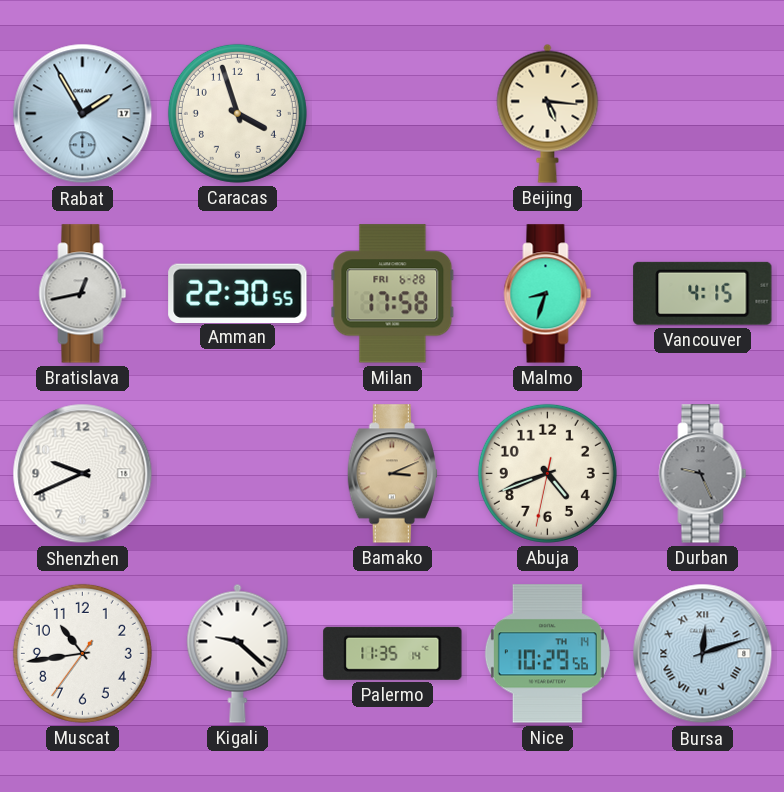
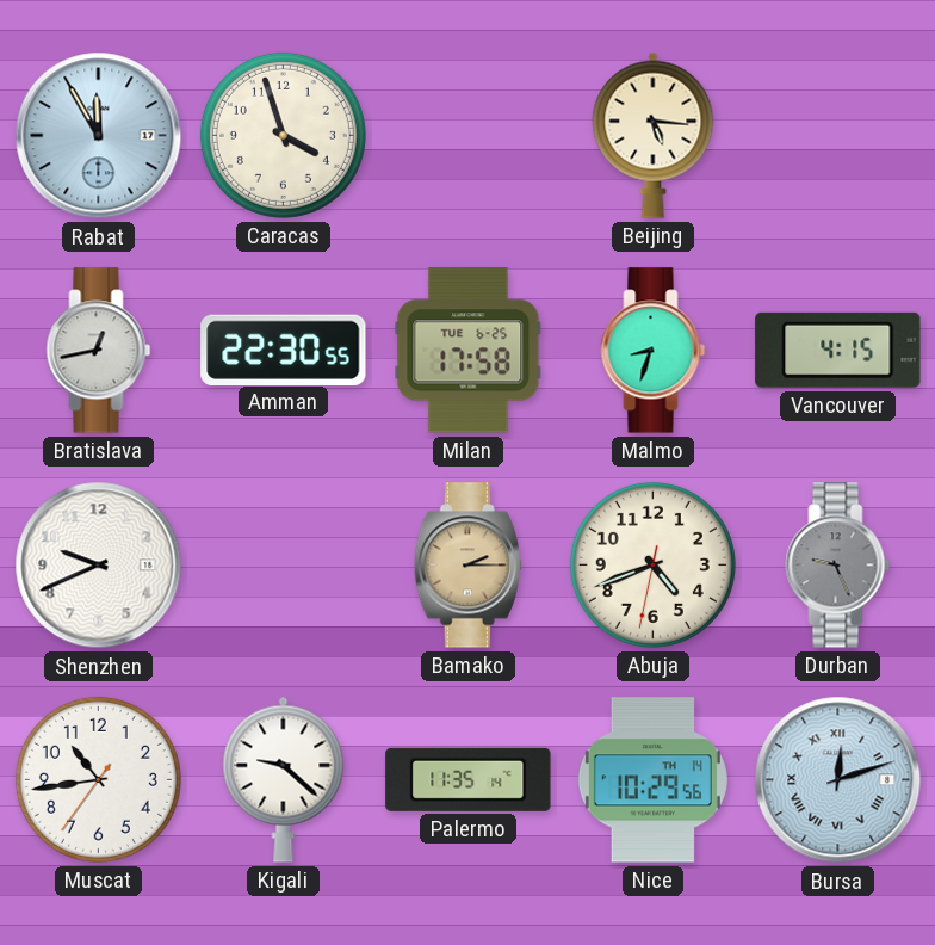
Rabat: 1:55 -> 11:55 (99, 136)
Milan date: FRI 6-28 -> TUE 6-25 (469, 351)
Bamako: 3:11 -> 2:15 (467, 566)
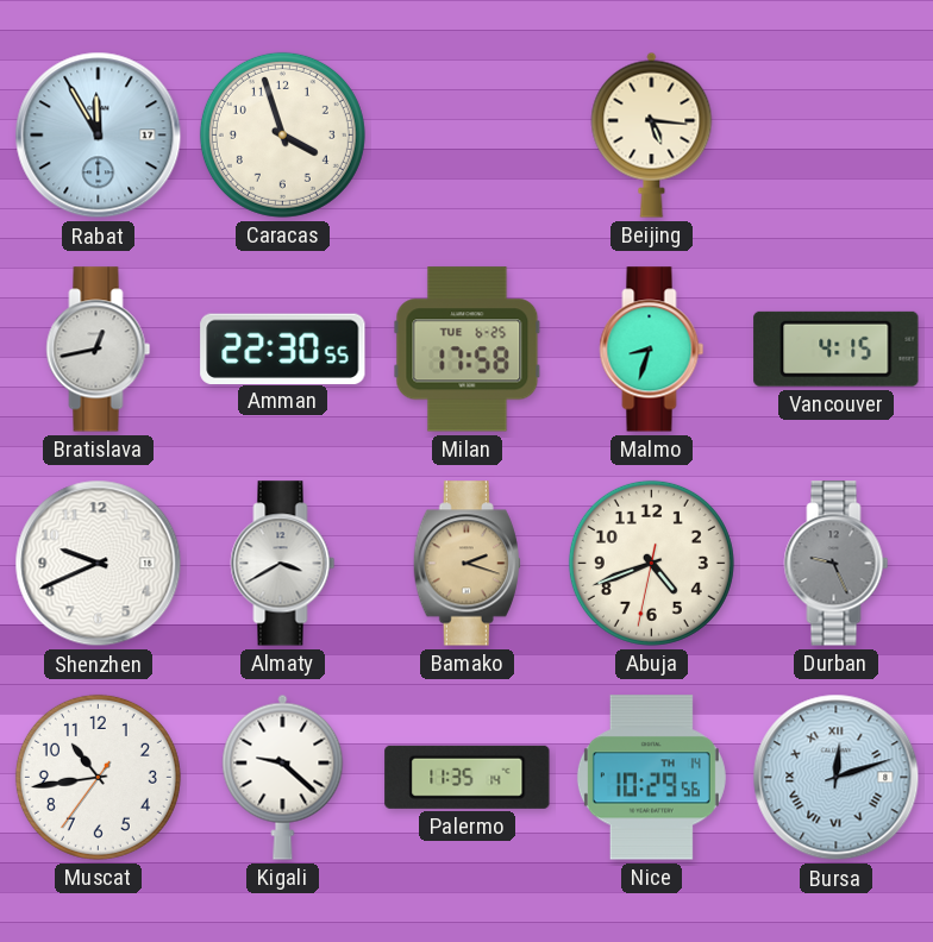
Almaty: none -> 3:40 (283, 564)
Bamako: 2:15 -> 2:18 (467, 564)
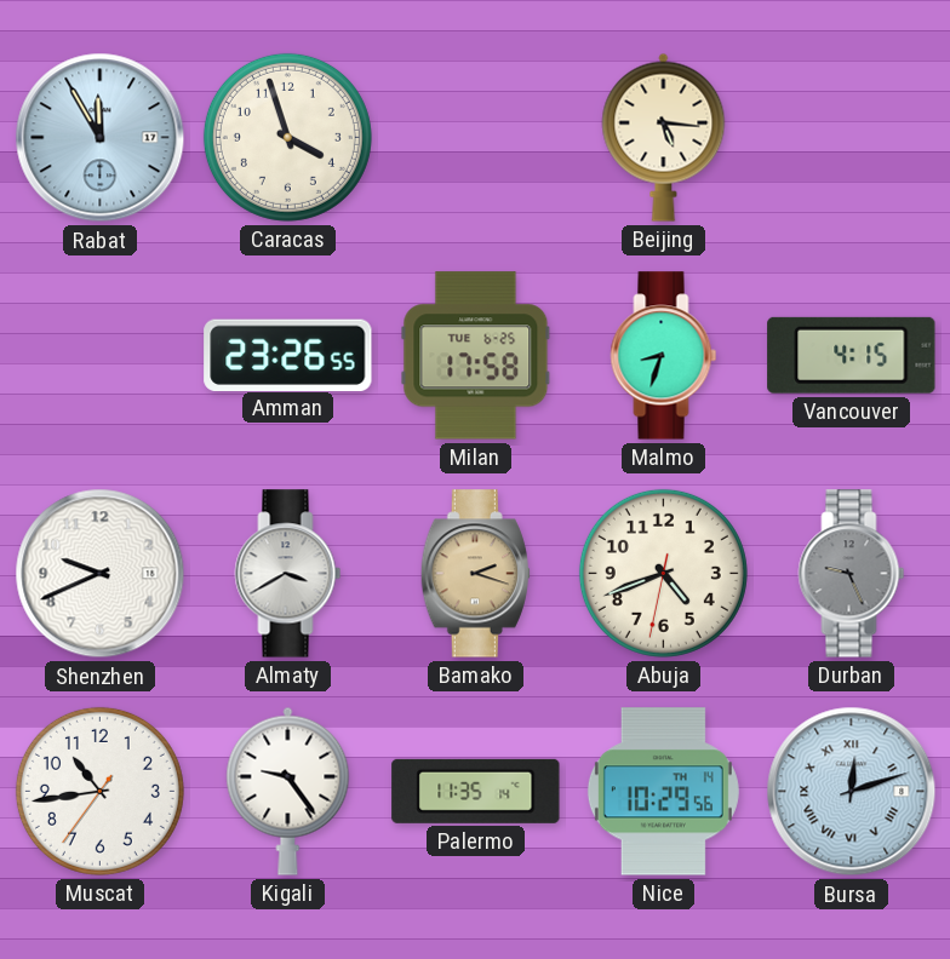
Bratislava: 12:43 -> none (99, 350)
Amman: 22:30 -> 23:26 (288, 355)
Kigali: 9:22 -> 9:24 (288, 791)
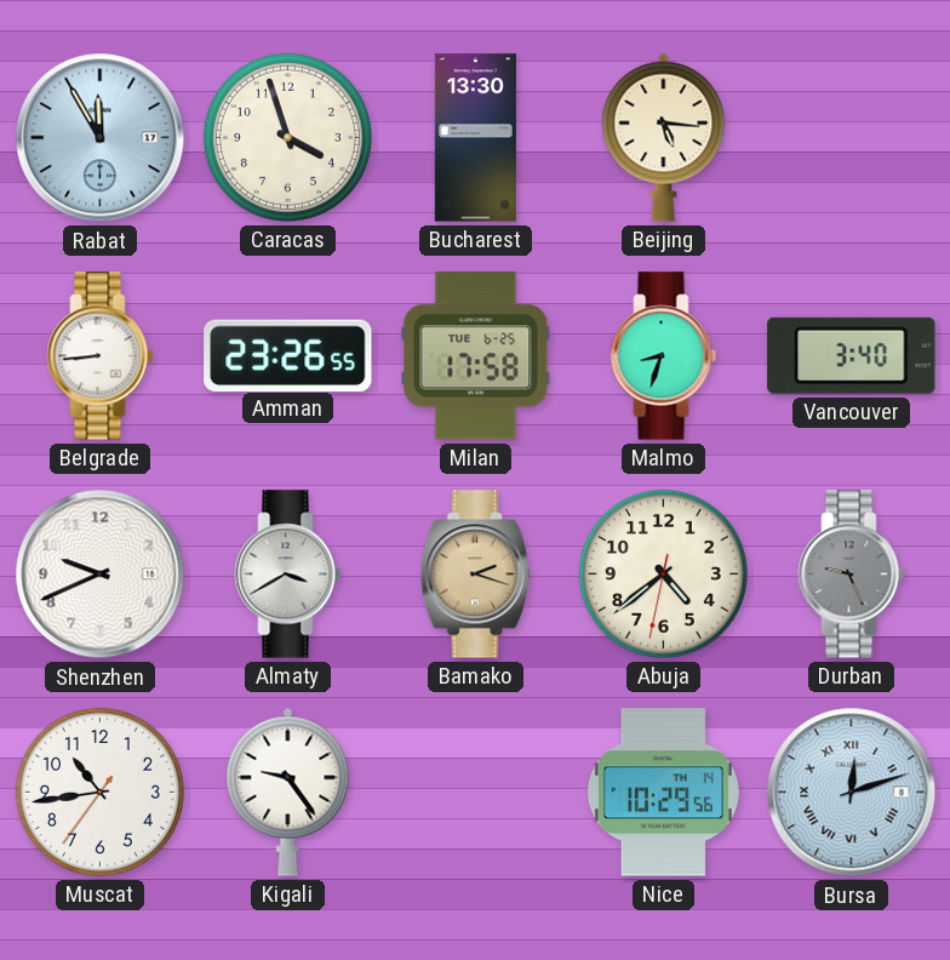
Bucharest: none -> 13:30 (475, 138)
Belgrade: none -> 8:44 (101, 356)
Vancouver: 4:15 -> 3:40 (852, 355)
Abuja: 4:41 -> 4:38 (663, 573)
Palermo: 11:35 -> none (476, 791)
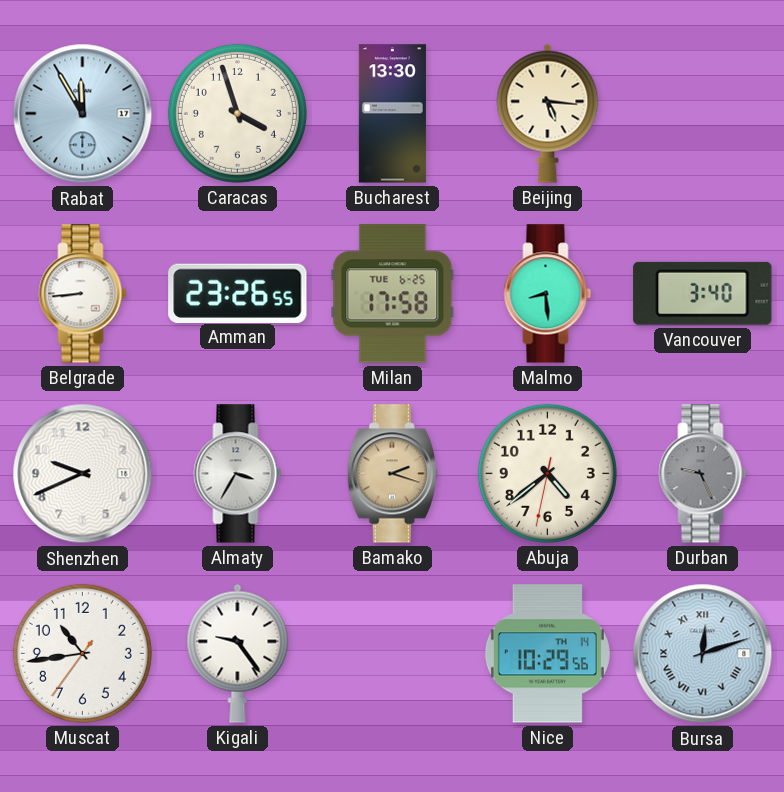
Malmo: 8:33 -> 8:29 (548, 294)
Almaty: 3:40 -> 3:35 (238, 474)
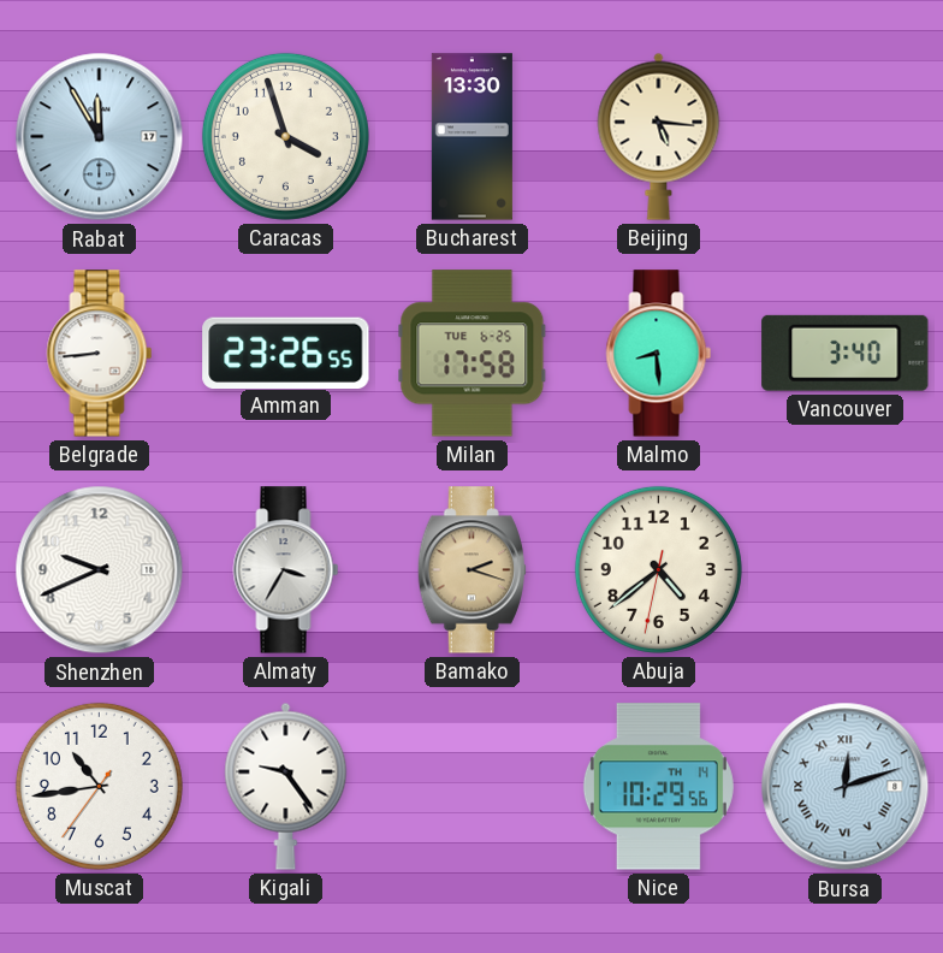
Durban: 9:26 -> none (703, 474)
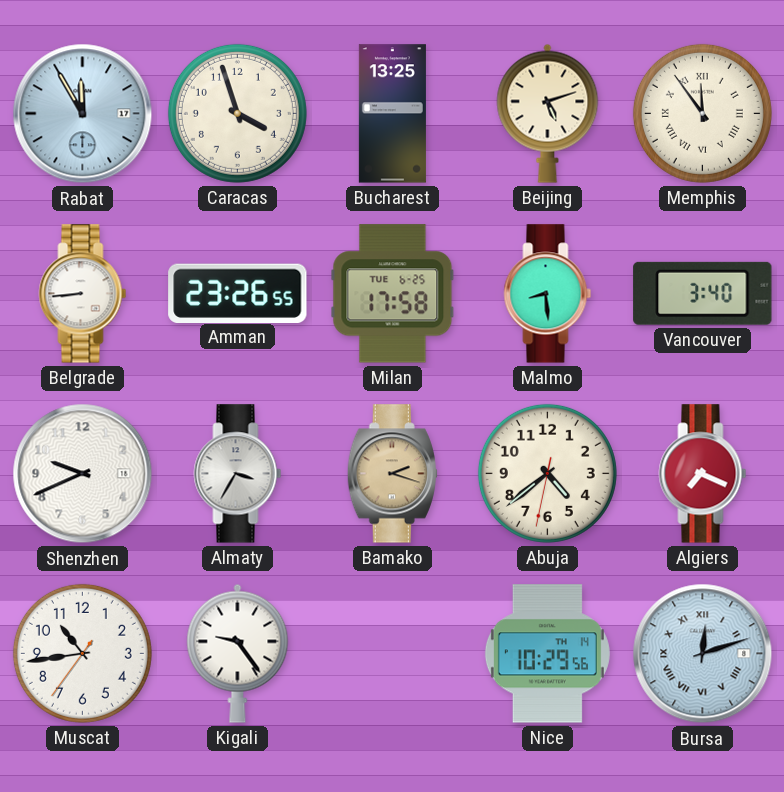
Bucharest: 13:30 -> 13:25 (392, 114)
Beijing: 5:16 -> 5:12 (548, 113)
Memphis: none -> 11:54 (702, 113)
Algiers: none -> 7:19 (703, 474)
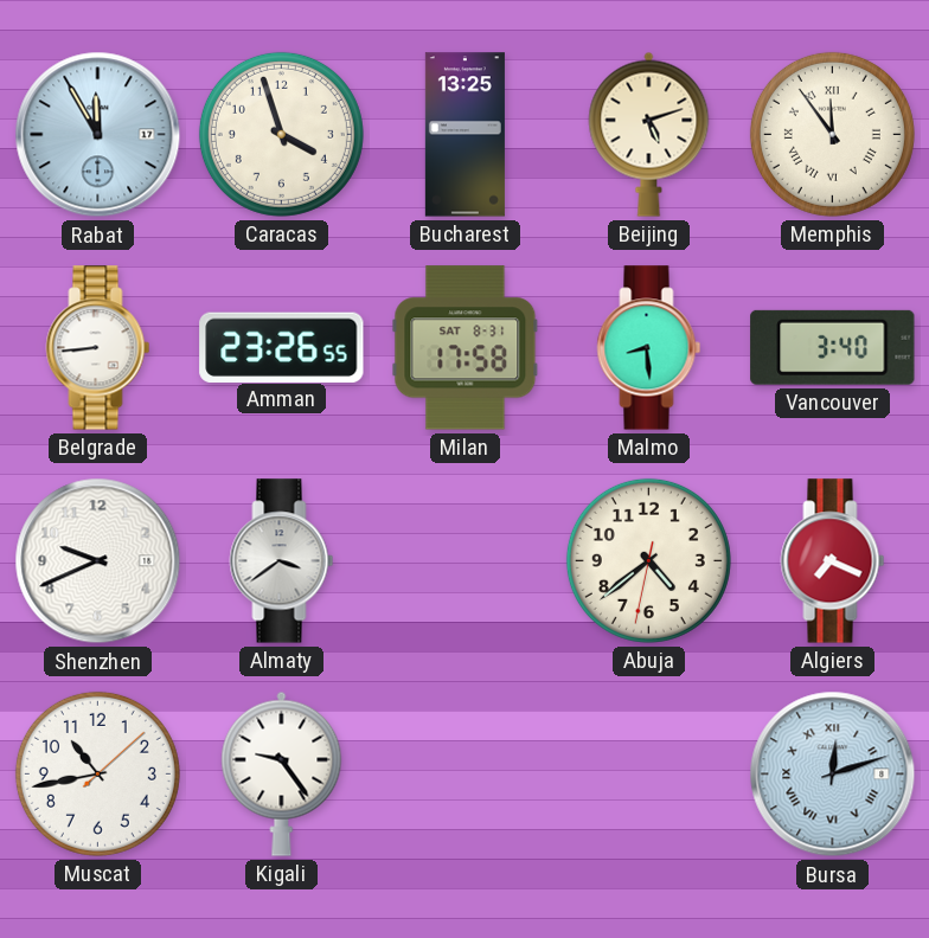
Milan date: TUE 6-25 -> SAT 8-31 (466, 348)
Almaty: 3:35 -> 3:39 (282, 561)
Bamako: 2:18 -> none (392, 474)
Muscat: 10:43:36 -> 10:43:08 (97, 773)
Nice: 10:29 -> none (547, 654)
